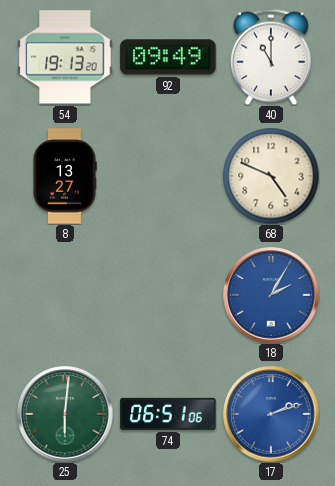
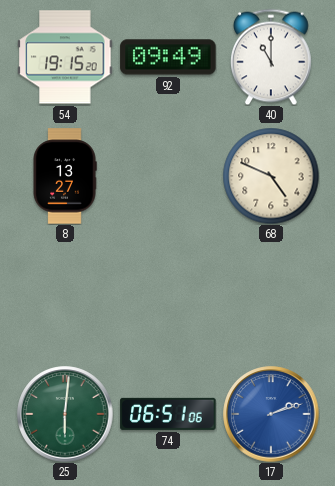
54: 19:13 -> 19:15 (65, 57)
18: 2:05 -> none (271, 295)
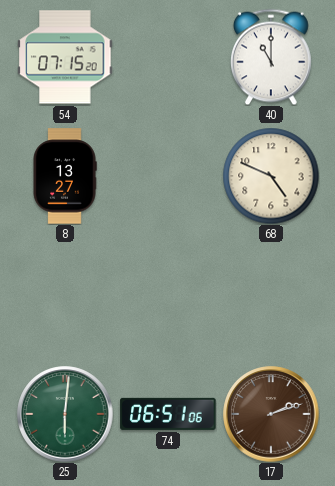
54: 19:15 -> 07:15 (65, 57)
92: 09:49 -> none (168, 57)
17 dial: blue -> brown (271, 414)
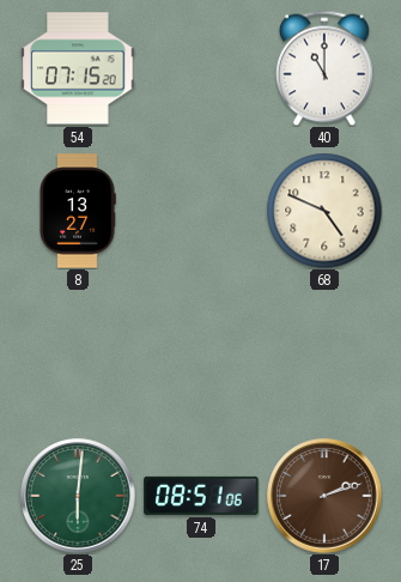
74: 06:51 -> 08:51 (201, 496)
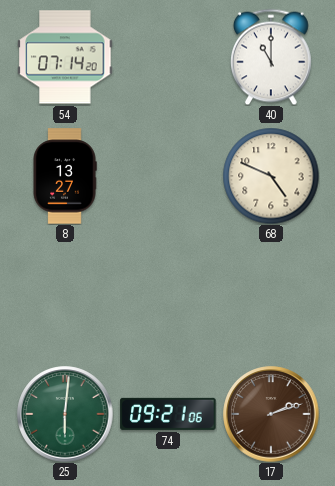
54: 07:15 -> 07:14 (65, 57)
74: 08:51 -> 09:21 (168, 414)
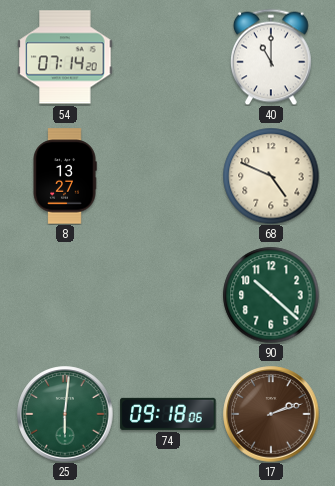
90: none -> 10:22 (271, 295)
74: 09:21 -> 09:18 (168, 414)
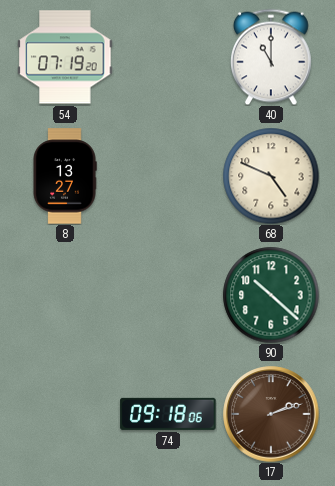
54: 07:14 -> 07:19 (65, 57)
25: 6:01 -> none (65, 414)
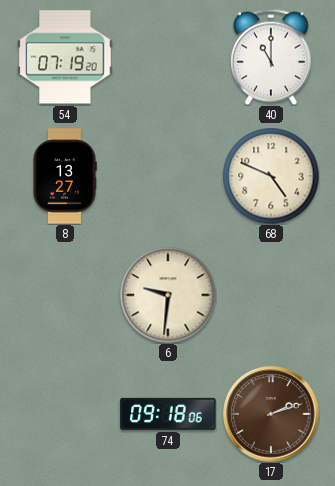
6: none -> 9:31 (168, 295)
90: 10:22 -> none (271, 295)
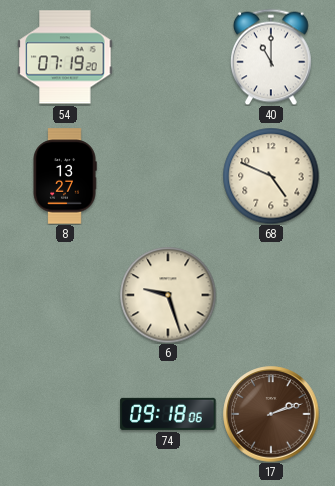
6: 9:31 -> 9:27 (168, 295)
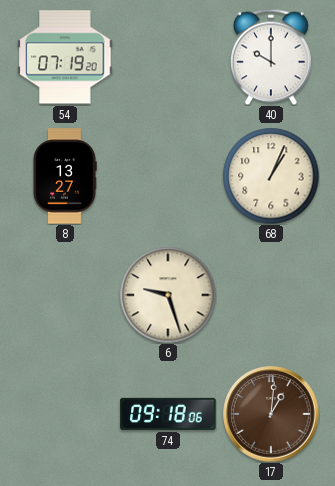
40: 11:00 -> 10:00 (271, 57)
68: 4:49 -> 1:04 (271, 176)
17: 2:12 -> 1:01 (271, 414)
